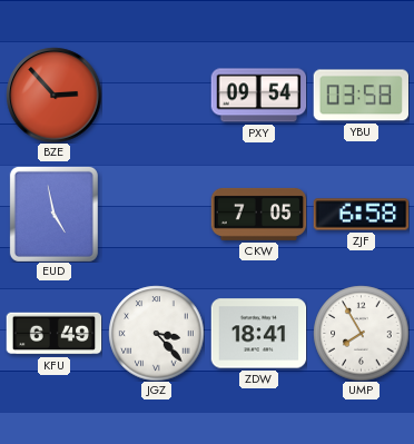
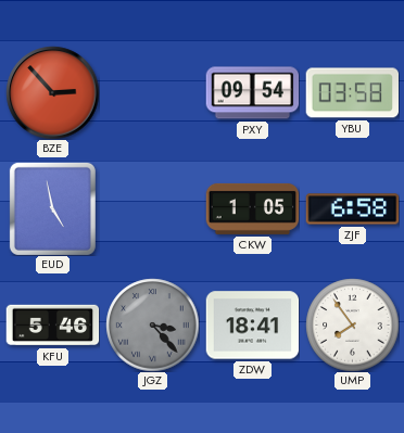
CKW: 7:05 -> 1:05 (252, 208)
KFU: 6:49 -> 5:46 (52, 326)
JGZ dial: white -> grey (152, 324)
UMP: 7:55 -> 7:54 (352, 324)
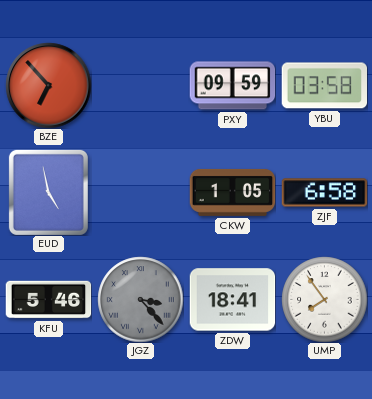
BZE: 2:53 -> 6:53 (48, 85)
PXY: 09:54 -> 09:59 (232, 86)
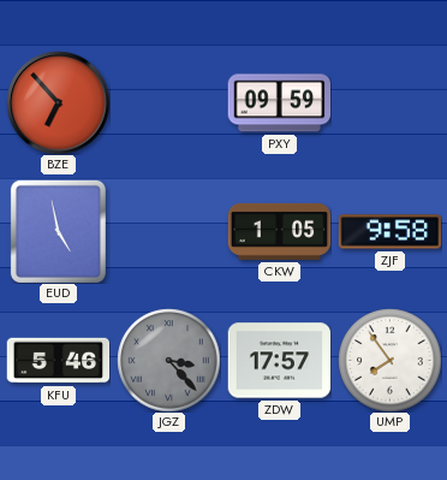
YBU: 03:58 -> none (324, 86)
ZJF: 6:58 -> 9:58 (389, 232)
ZDW: 18:41 -> 17:57 (279, 361)
